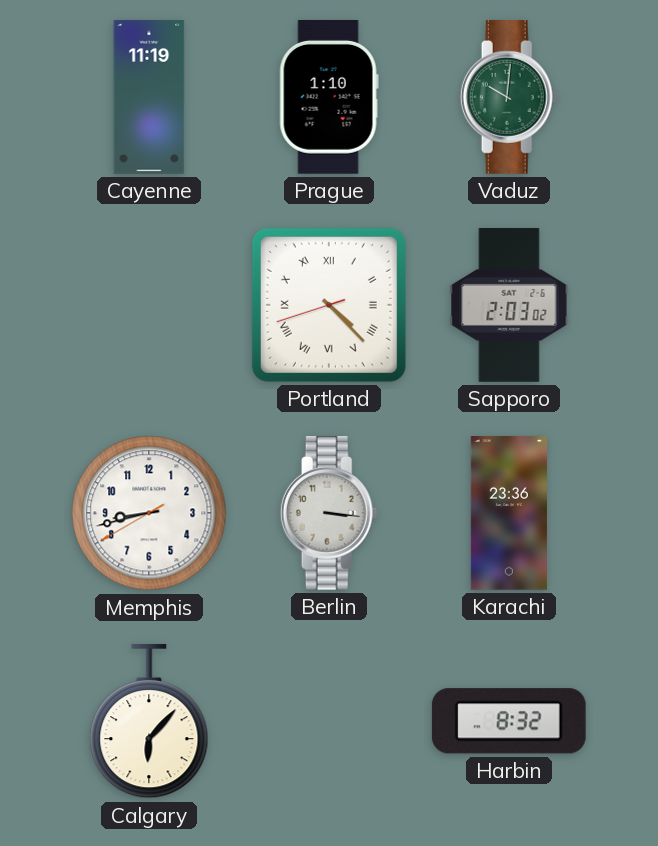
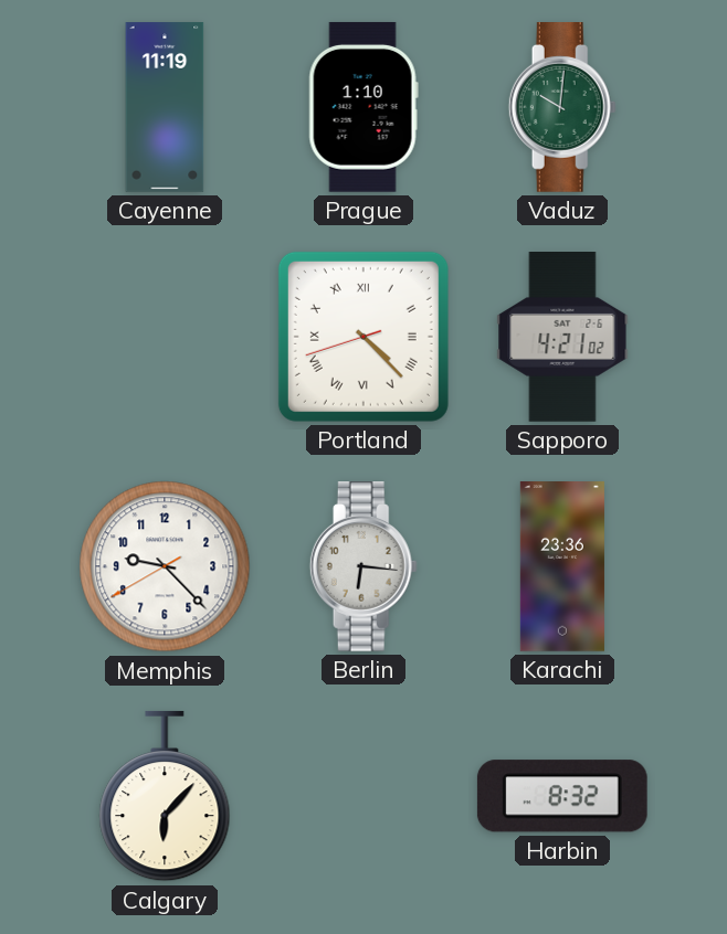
Sapporo: 2:03 -> 4:21 (562, 337)
Memphis: 8:42 -> 9:22 (165, 566)
Berlin: 3:16 -> 6:16 (363, 567)
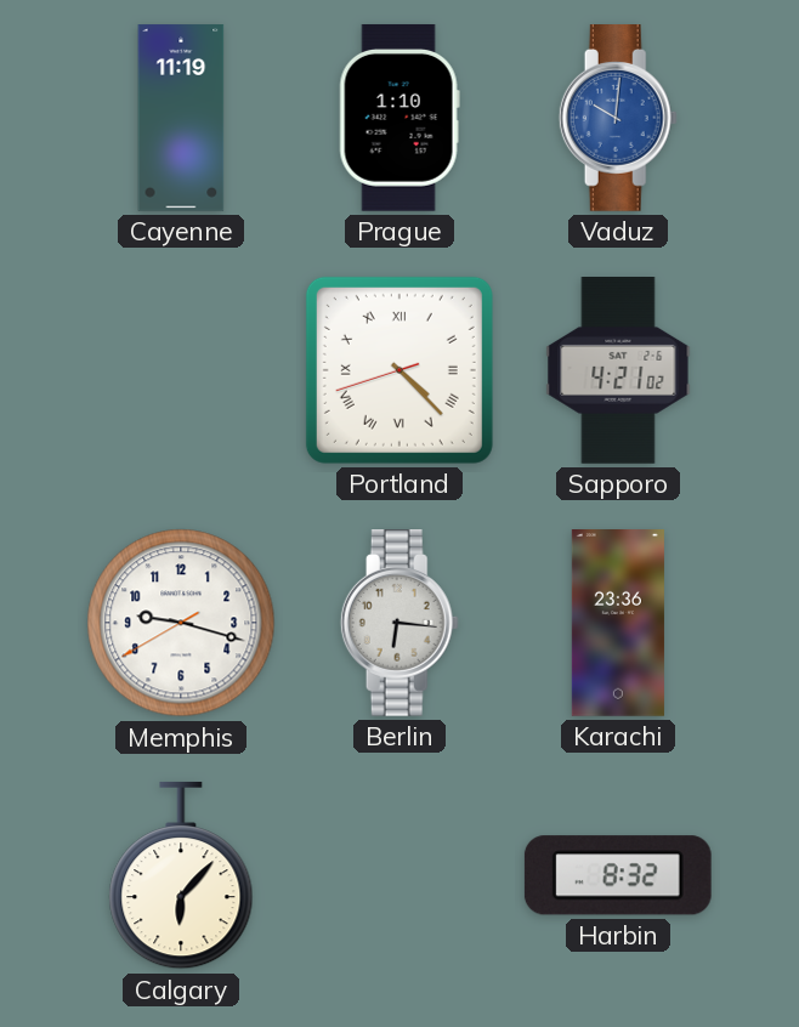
Vaduz dial: green -> blue (618, 119)
Memphis: 9:22 -> 9:17 (181, 623)
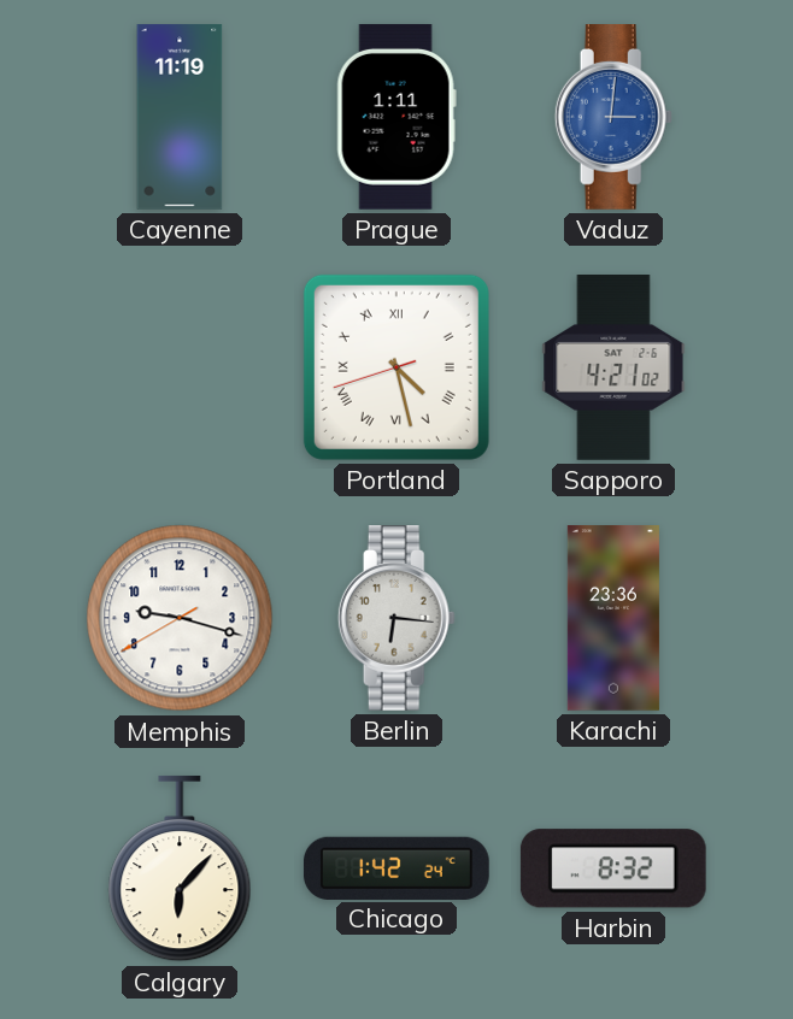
Prague: 1:10 -> 1:11 (397, 117)
Vaduz: 10:01 -> 3:01 (613, 118)
Portland: 4:22 -> 4:27 (397, 367)
Chicago: none -> 1:42 (397, 867)
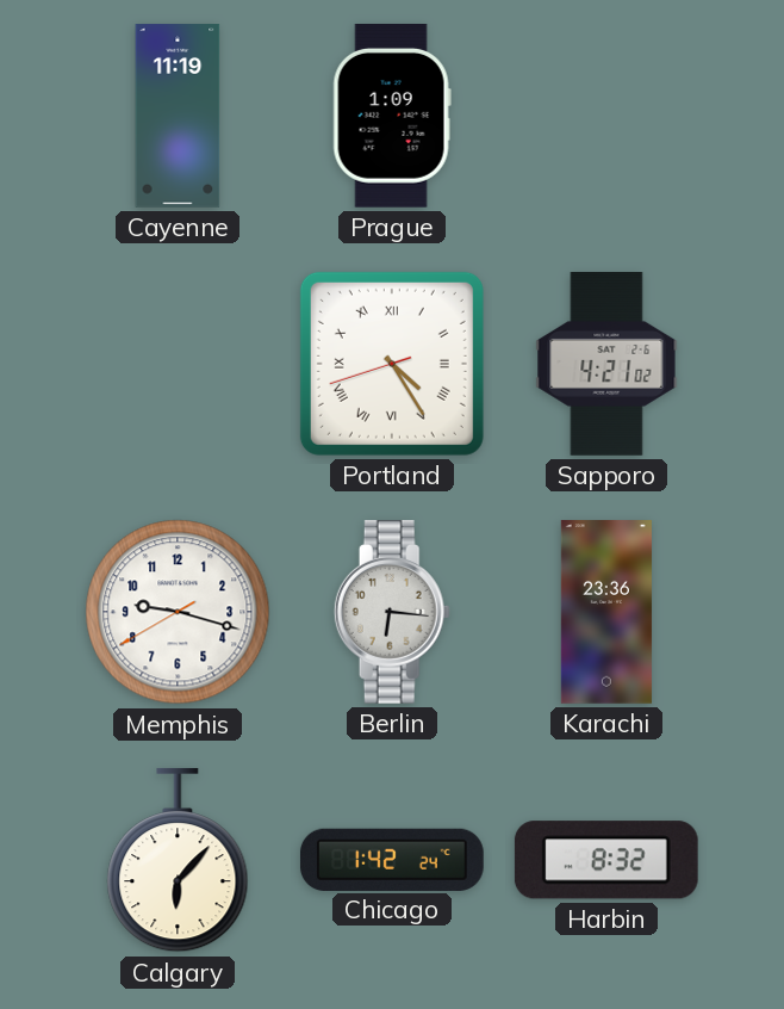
Prague: 1:11 -> 1:09 (392, 116)
Vaduz: 3:01 -> none (613, 118)
Portland: 4:27 -> 4:24 (392, 364)
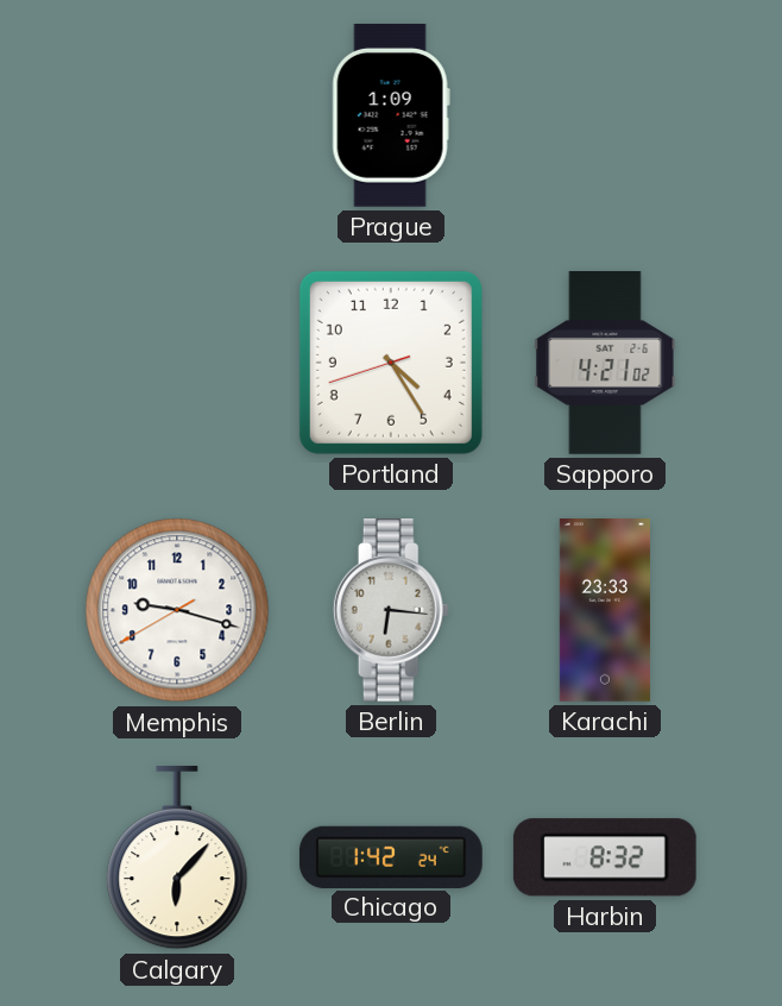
Cayenne: 11:19 -> none (178, 116)
Portland numerals: Roman -> Arabic (391, 363)
Karachi: 23:36 -> 23:33 (605, 611)
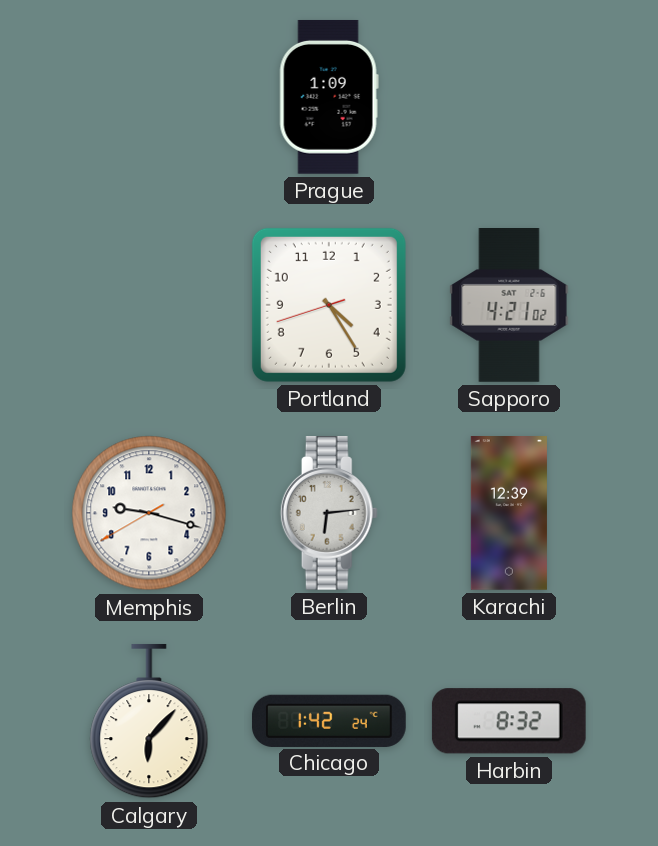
Berlin: 6:16 -> 6:14 (329, 514)
Karachi: 23:33 -> 12:39 (509, 514)
